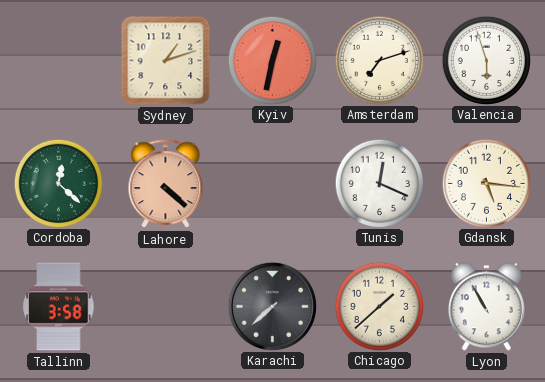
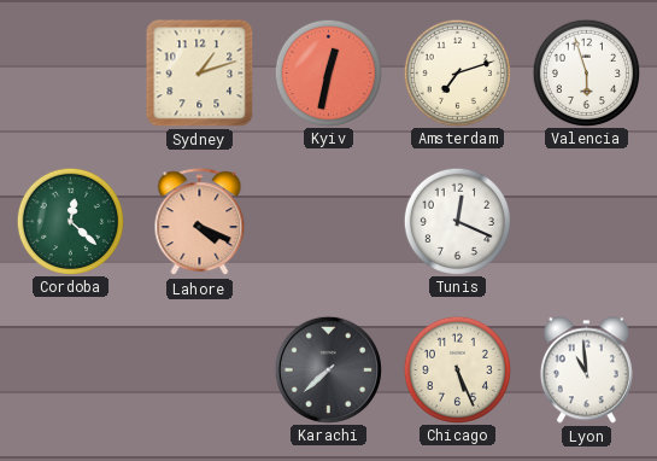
Lahore: 4:22 -> 4:19 (200, 222)
Gdansk: 5:16 -> none (486, 183)
Tallinn: 3:58 -> none (59, 307)
Chicago: 1:38 -> 5:26 (457, 369)
Lyon: 10:55 -> 10:59 (586, 370)
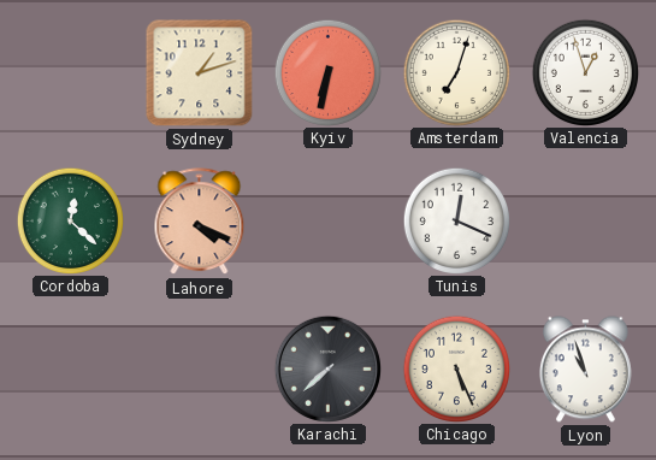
Kyiv: 12:32 -> 6:32 (327, 72)
Amsterdam: 7:12 -> 7:03 (456, 72)
Valencia: 5:57 -> 12:57 (585, 72)
Lyon: 10:59 -> 10:57 (585, 370)
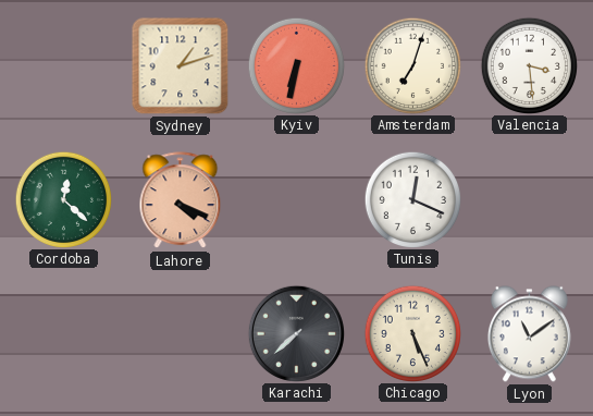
Valencia: 12:57 -> 3:29 (529, 65)
Lyon: 10:57 -> 11:09 (529, 334)
